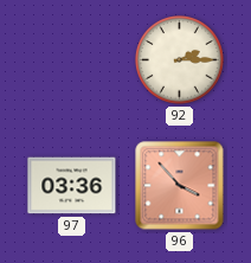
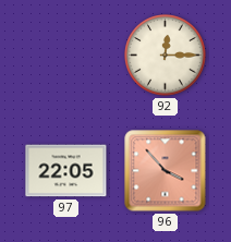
92: 2:15 -> 12:15 (166, 56)
97: 03:36 -> 22:05 (66, 171)
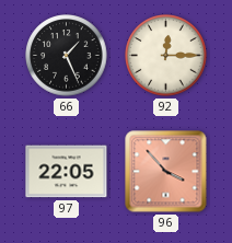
66: none -> 1:26 (67, 56)
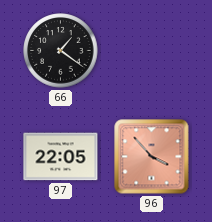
66: 1:26 -> 1:21 (61, 51)
92: 12:15 -> none (166, 56)
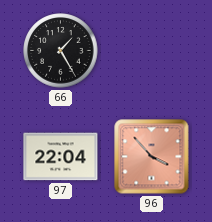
66: 1:21 -> 1:25 (61, 51)
97: 22:05 -> 22:04 (61, 157)
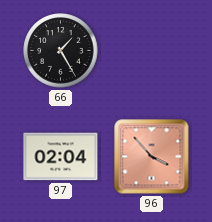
97: 22:04 -> 02:04 (61, 157)
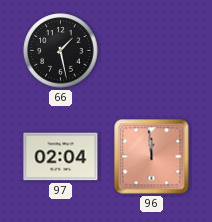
66: 1:25 -> 1:28 (61, 51)
96: 3:53 -> 11:59 (152, 157)
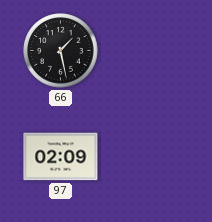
97: 02:04 -> 02:09 (61, 157)
96: 11:59 -> none (152, 157)
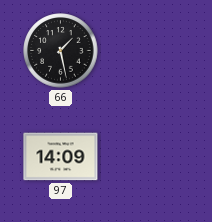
97: 02:09 -> 14:09 (61, 157)
